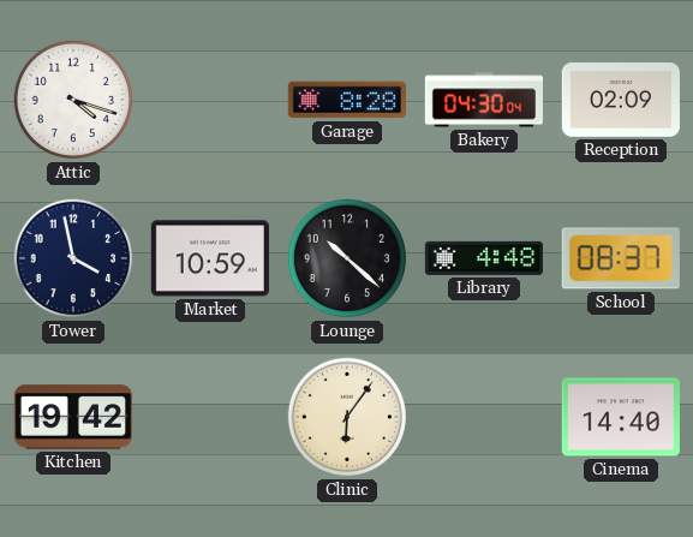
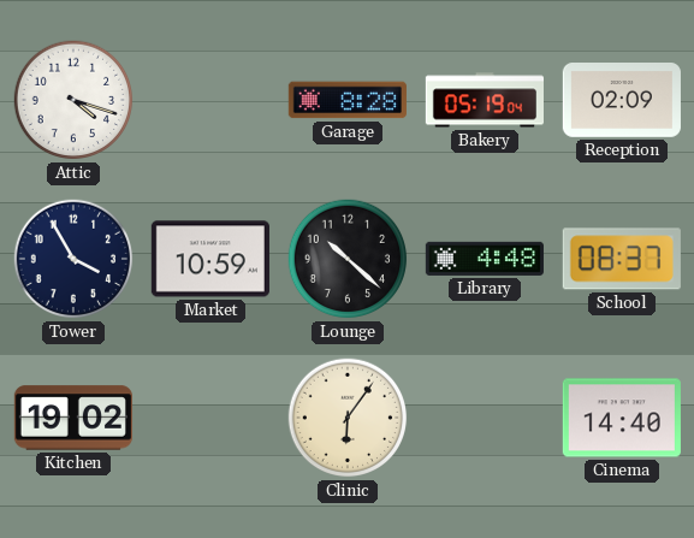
Bakery: 04:30 -> 05:19 (484, 100)
Tower: 3:58 -> 3:55 (73, 259)
Kitchen: 19:42 -> 19:02 (73, 418)
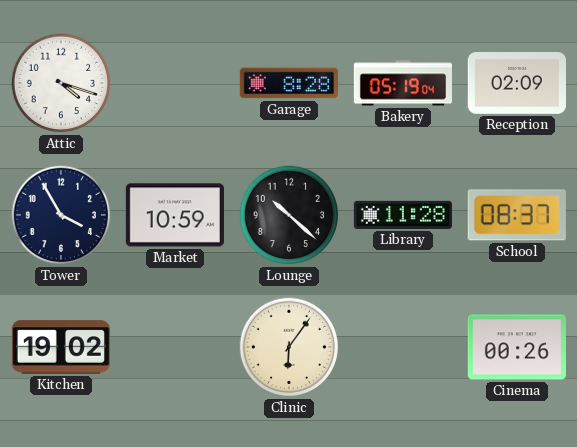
Library: 4:48 -> 11:28 (403, 215)
Cinema: 14:40 -> 00:26 (517, 347)
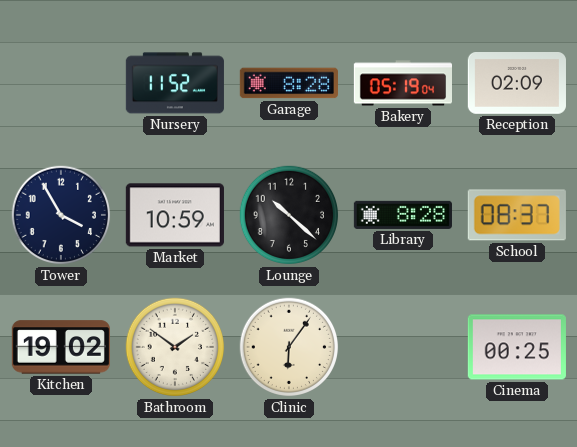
Attic: 4:18 -> none (61, 83)
Nursery: none -> 11:52 (175, 83)
Library: 11:28 -> 8:28 (403, 215)
Bathroom: none -> 1:51 (175, 347)
Cinema: 00:26 -> 00:25 (517, 347)
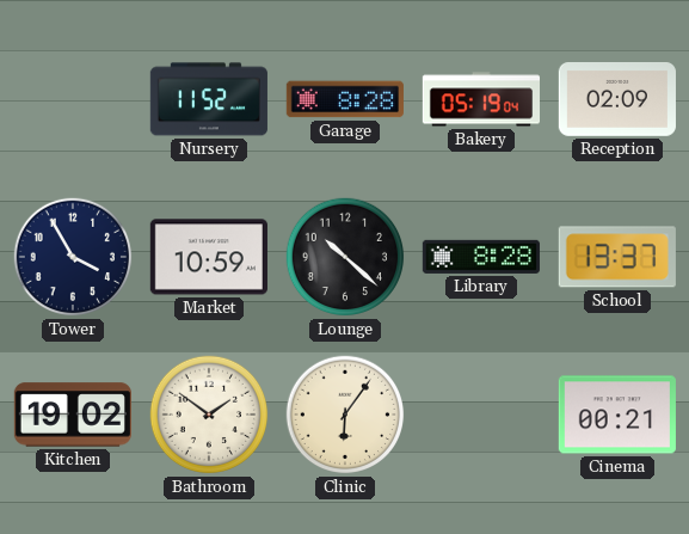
School: 08:37 -> 13:37 (617, 257)
Cinema: 00:25 -> 00:21 (617, 415)
